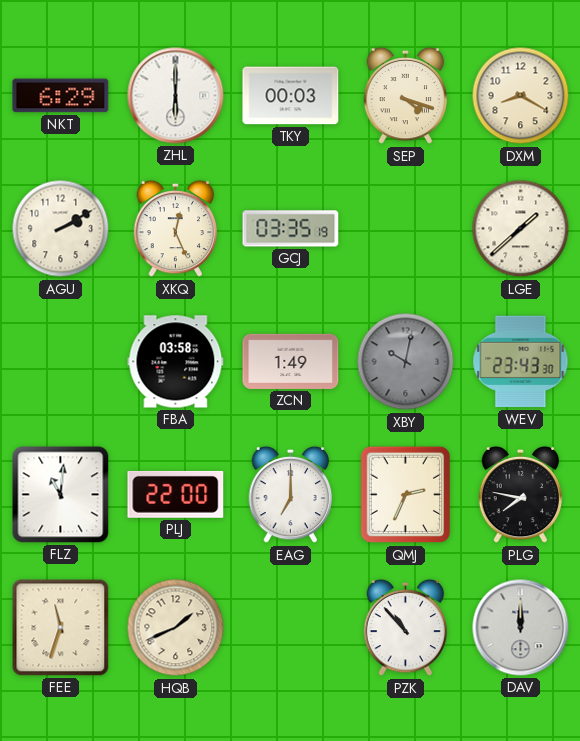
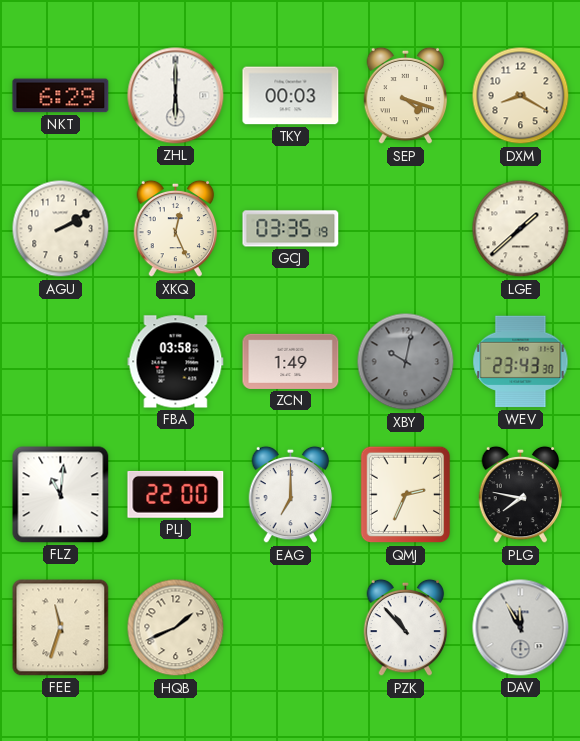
DAV: 12:00 -> 11:55 (521, 628)
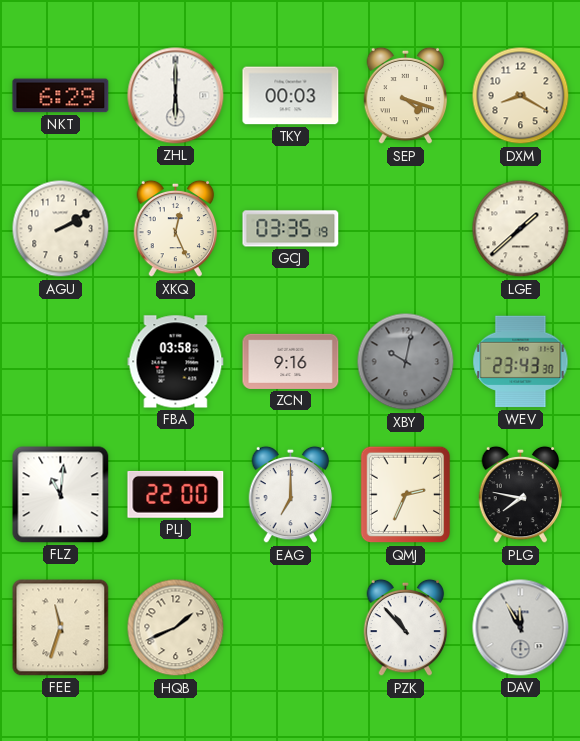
ZCN: 1:49 -> 9:16 (291, 361)
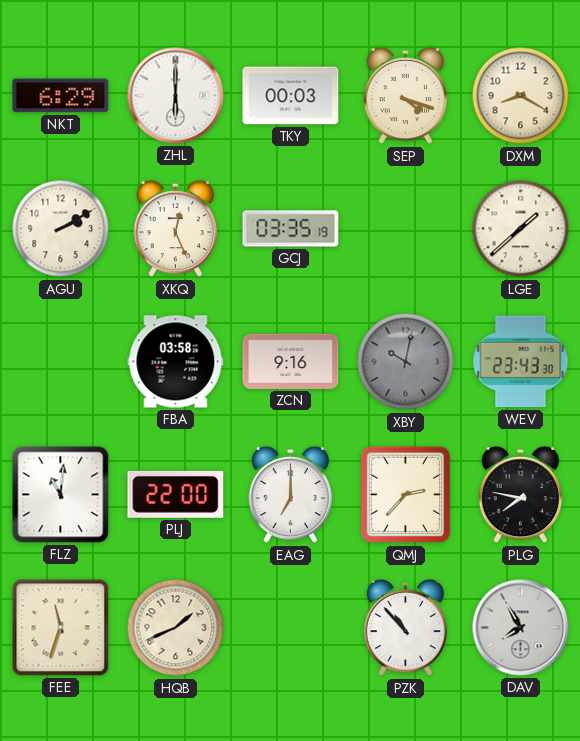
QMJ: 2:34 -> 2:37 (406, 495)
DAV: 11:55 -> 7:55 (521, 628)
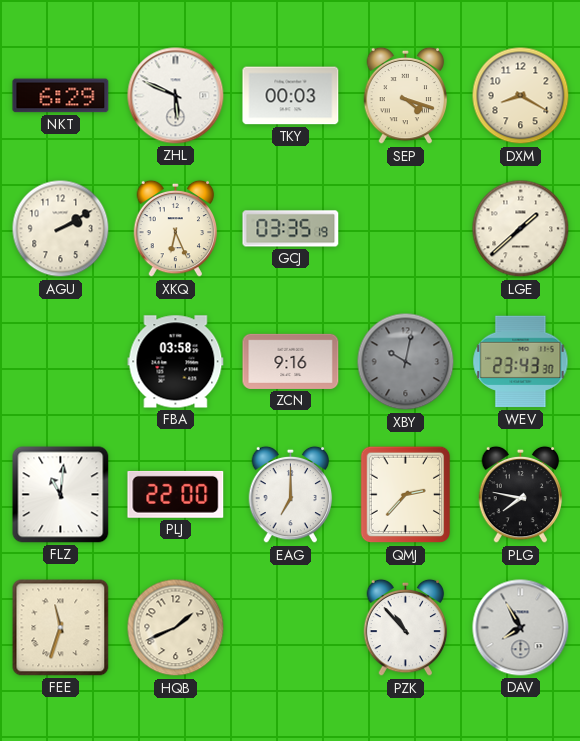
ZHL: 6:00 -> 5:49 (176, 96)
XKQ: 12:26 -> 6:26 (176, 229)
